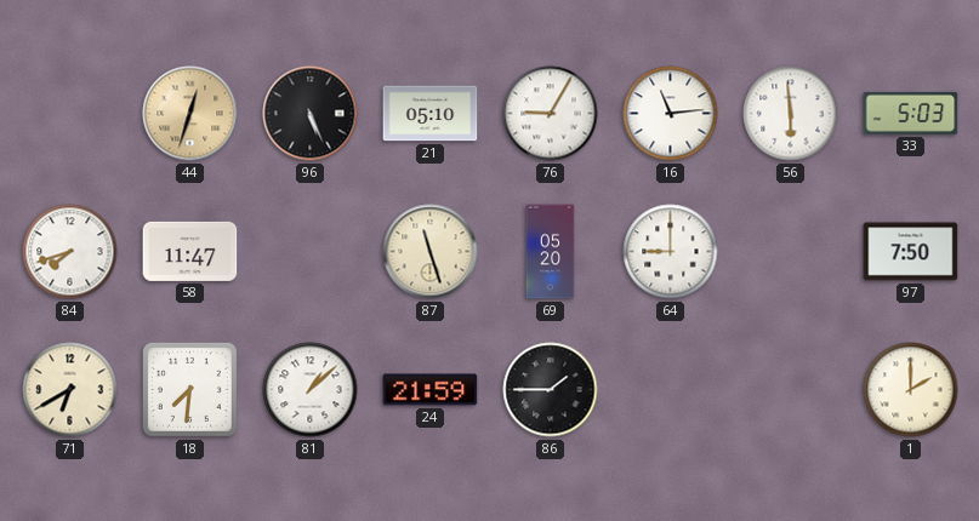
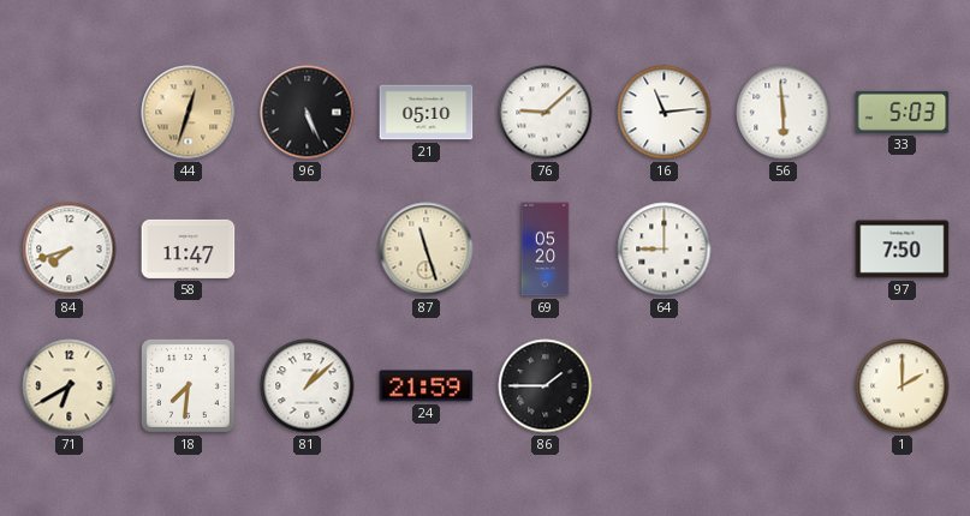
76: 9:05 -> 9:08 (546, 113)
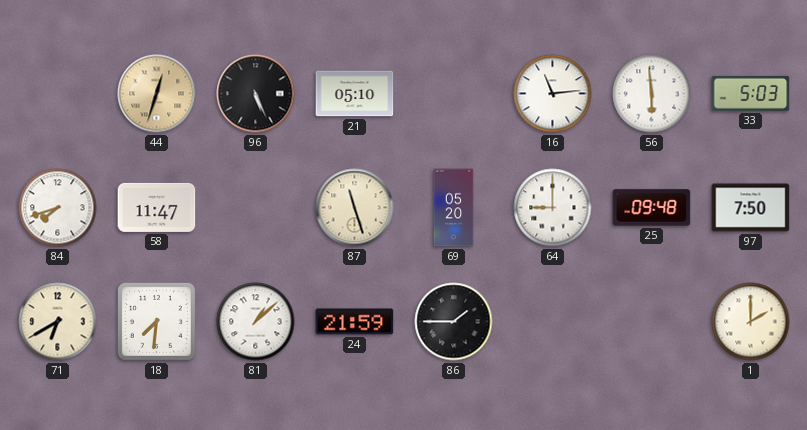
76: 9:08 -> none (546, 113)
25: none -> 09:48 (652, 208)
